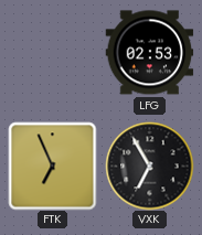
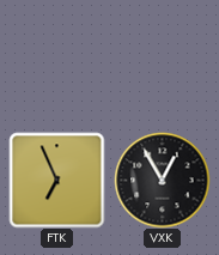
LFG: 02:53 -> none (149, 53)
VXK: 6:55 -> 12:55 (162, 180)
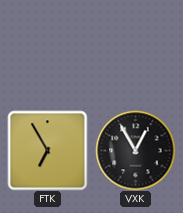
FTK: 6:56 -> 6:55 (47, 150)
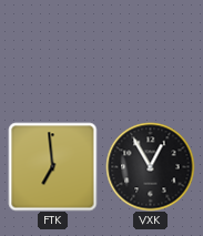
FTK: 6:55 -> 6:59 (52, 166)
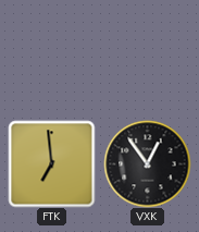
VXK: 12:55 -> 12:54 (147, 163)
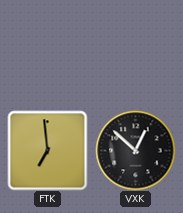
VXK: 12:54 -> 12:52 (135, 150)
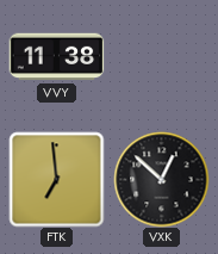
VVY: none -> 11:38 (56, 57)
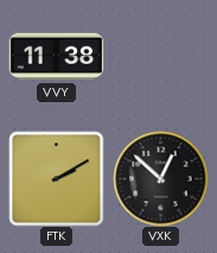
FTK: 6:59 -> 2:10 (56, 178)
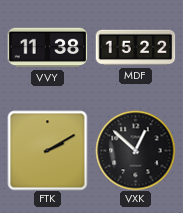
MDF: none -> 15:22 (135, 48)
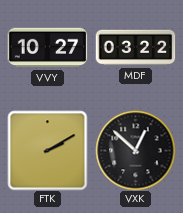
VVY: 11:38 -> 10:27 (47, 48)
MDF: 15:22 -> 03:22 (135, 48)
